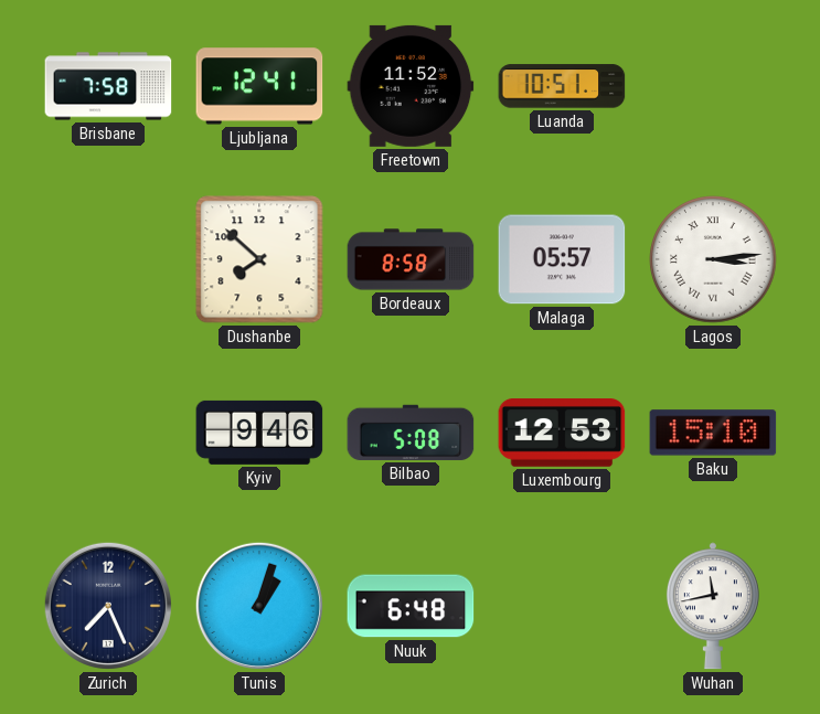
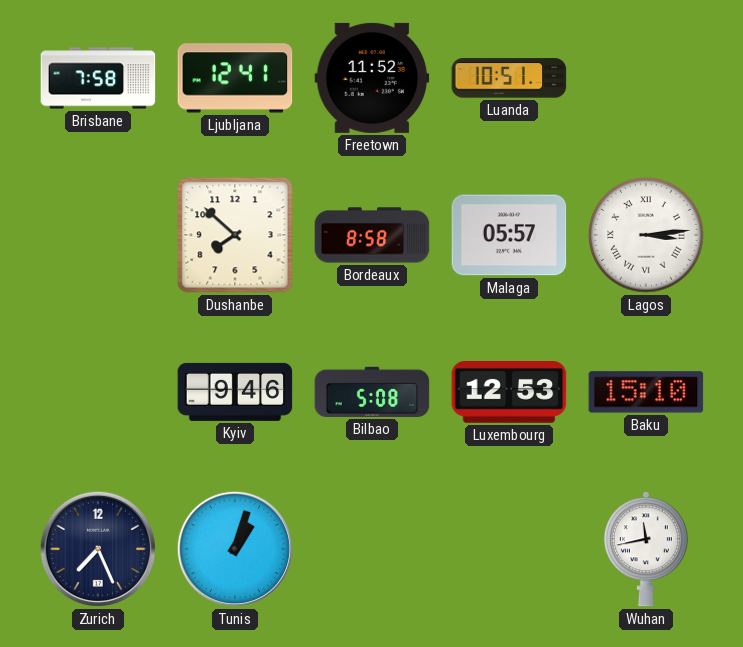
Nuuk: 6:48 -> none (411, 606)
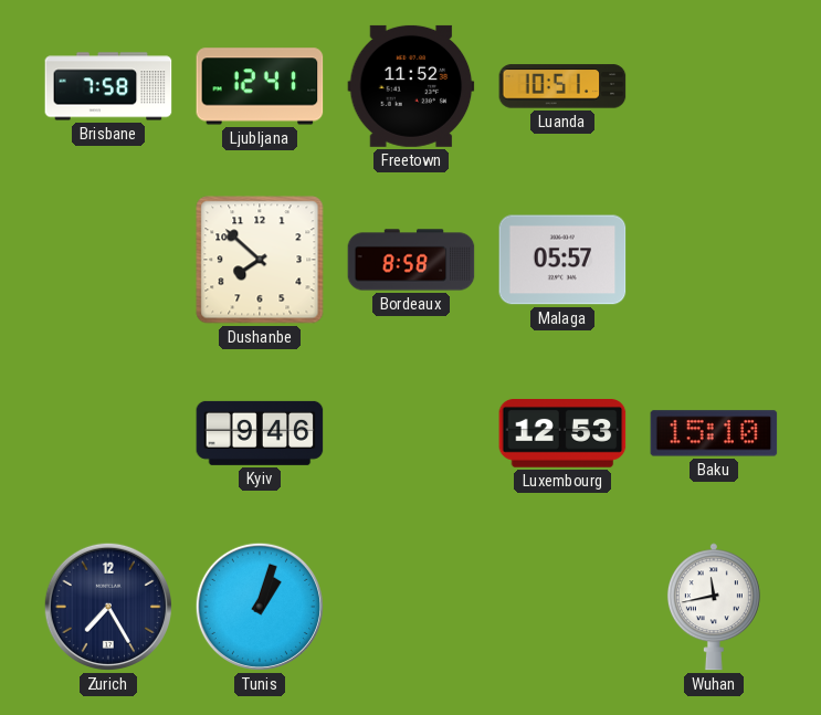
Lagos: 3:14 -> none (646, 235)
Bilbao: 5:08 -> none (372, 392)
Zurich: 7:26 -> 7:25 (108, 607)
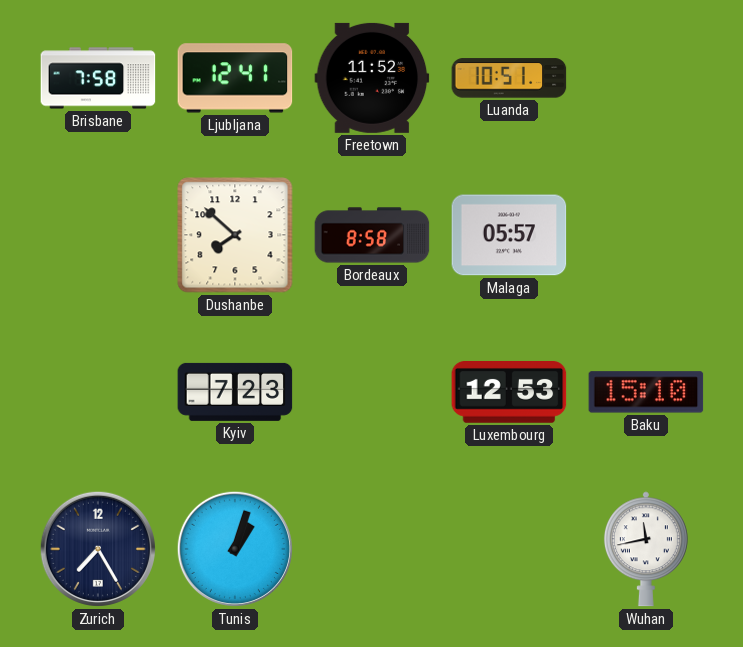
Kyiv: 9:46 -> 7:23 (235, 392)
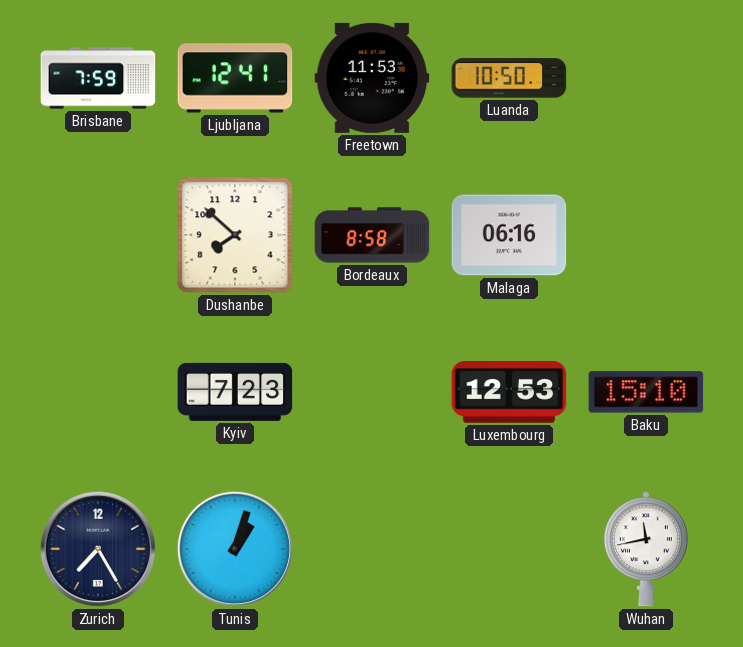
Brisbane: 7:58 -> 7:59 (98, 78)
Freetown: 11:52 -> 11:53 (372, 78)
Luanda: 10:51 -> 10:50 (509, 78)
Malaga: 05:57 -> 06:16 (509, 235)
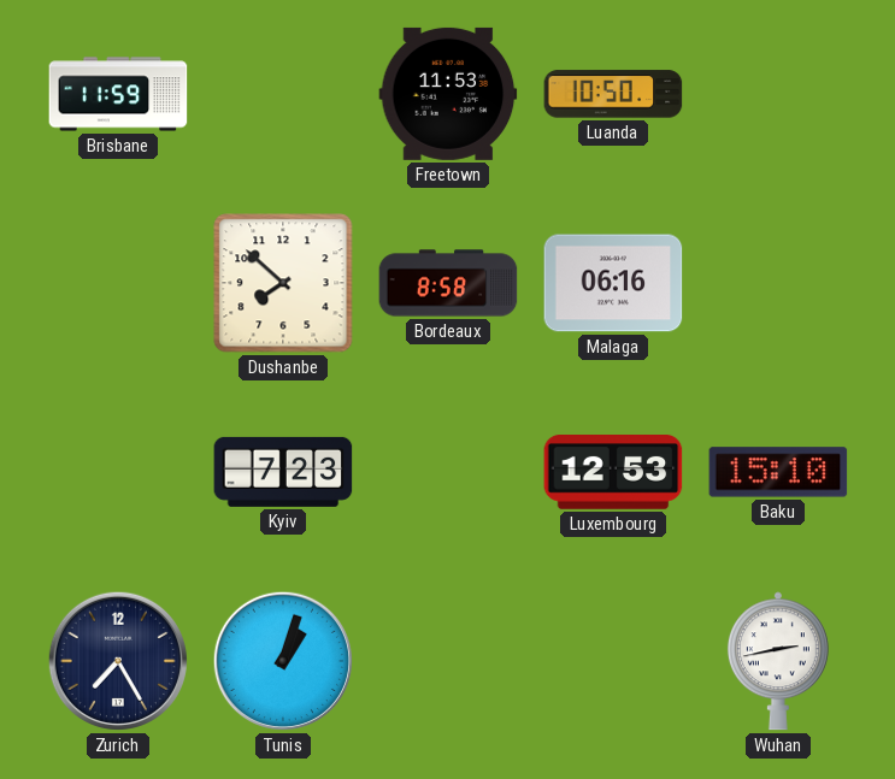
Brisbane: 7:59 -> 11:59 (118, 94)
Ljubljana: 12:41 -> none (235, 78)
Wuhan: 11:43 -> 2:43 (778, 661)
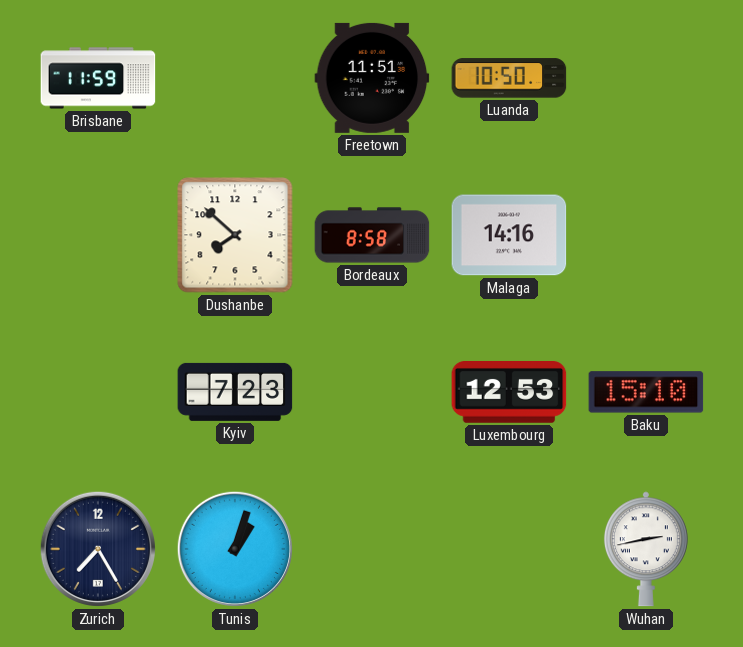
Freetown: 11:53 -> 11:51 (372, 78)
Malaga: 06:16 -> 14:16 (509, 235)
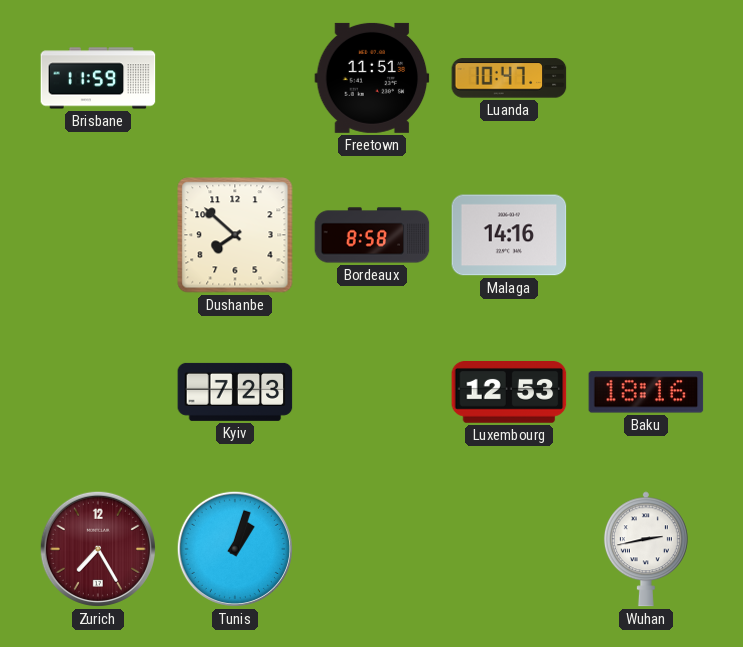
Luanda: 10:50 -> 10:47 (509, 78)
Baku: 15:10 -> 18:16 (646, 392)
Zurich dial: navy -> burgundy (98, 549)
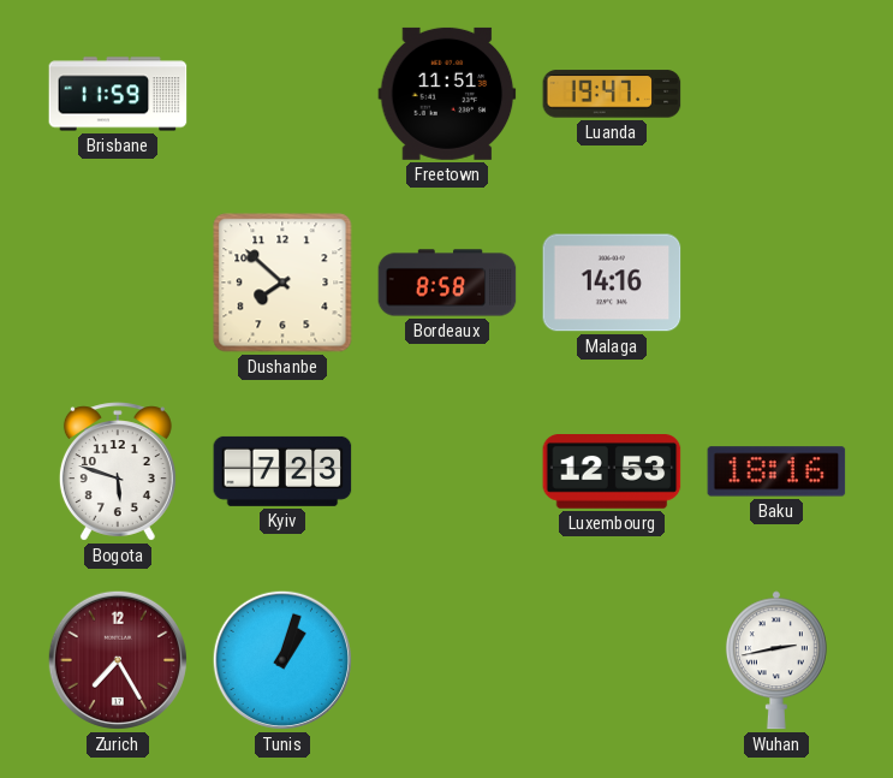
Luanda: 10:47 -> 19:47 (612, 94)
Bogota: none -> 5:48 (118, 471)
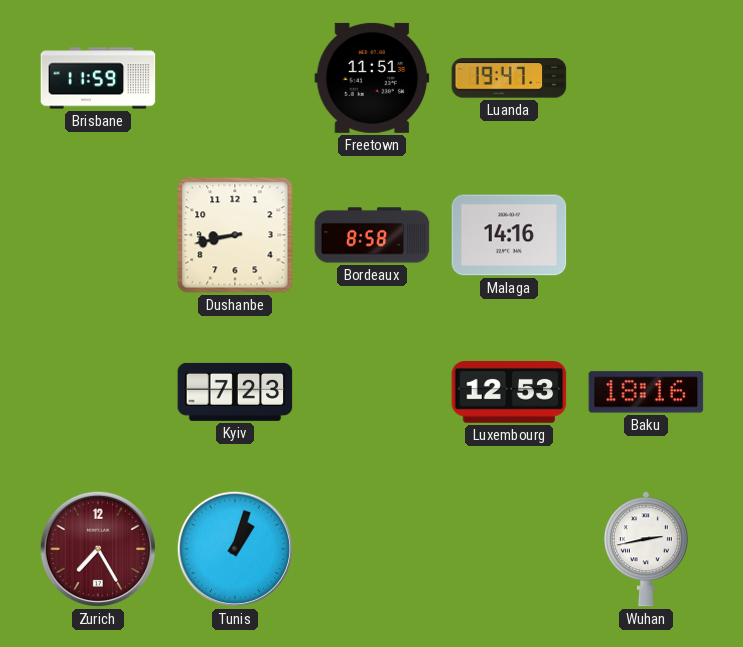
Dushanbe: 7:52 -> 8:43 (235, 235)
Bogota: 5:48 -> none (118, 471)
